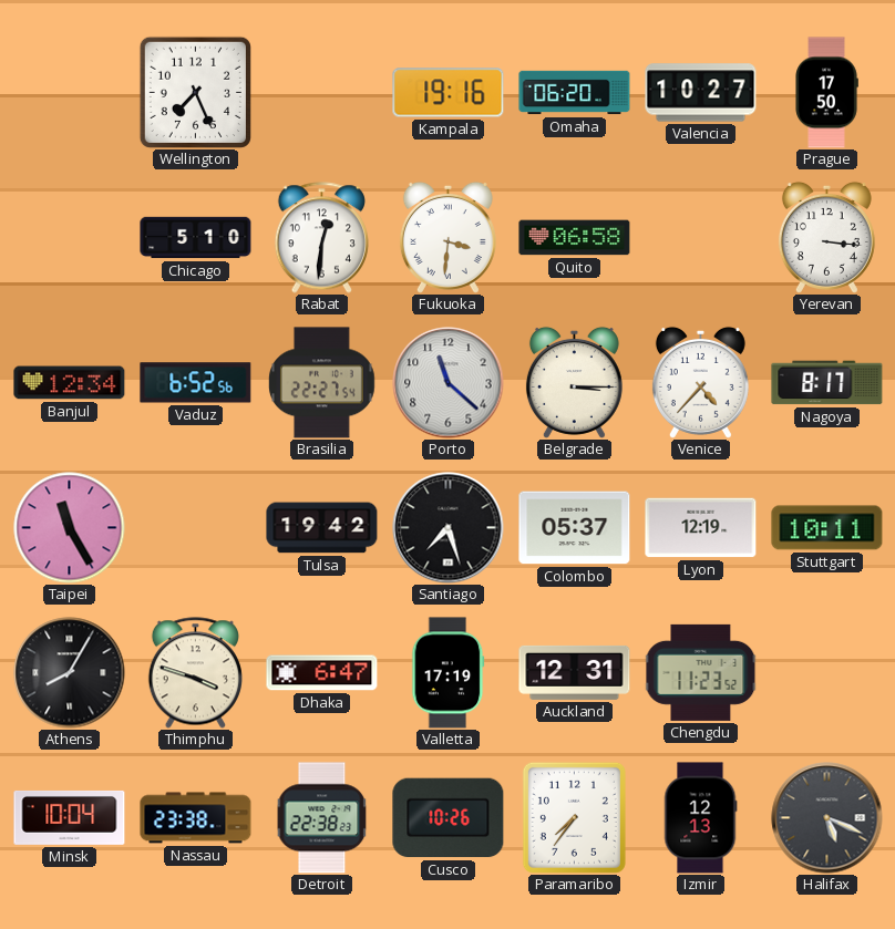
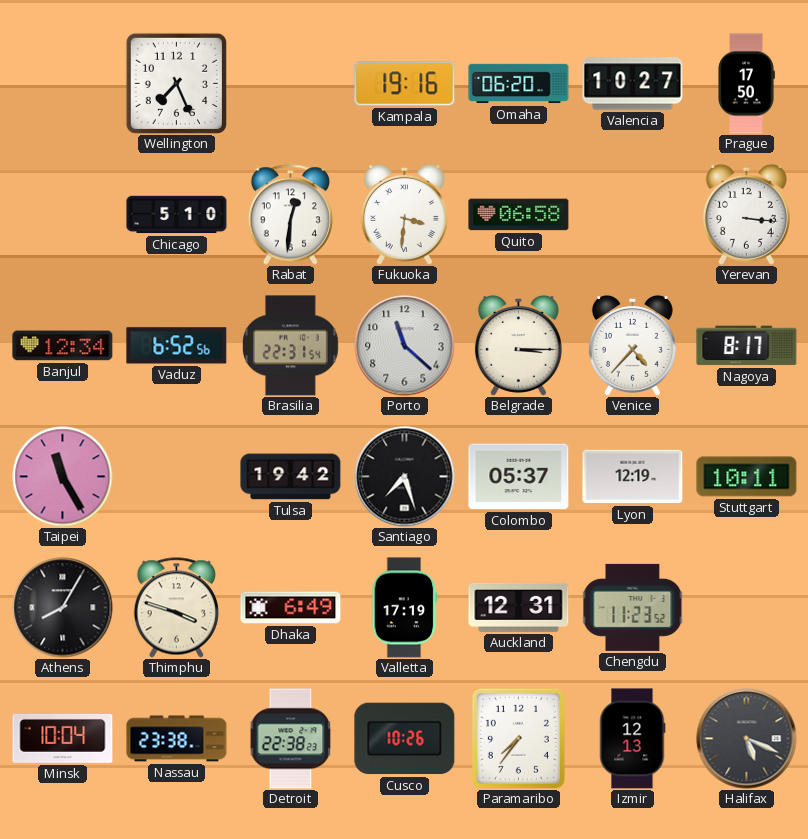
Brasilia: 22:27 -> 22:31 (290, 346)
Dhaka: 6:47 -> 6:49 (291, 608)
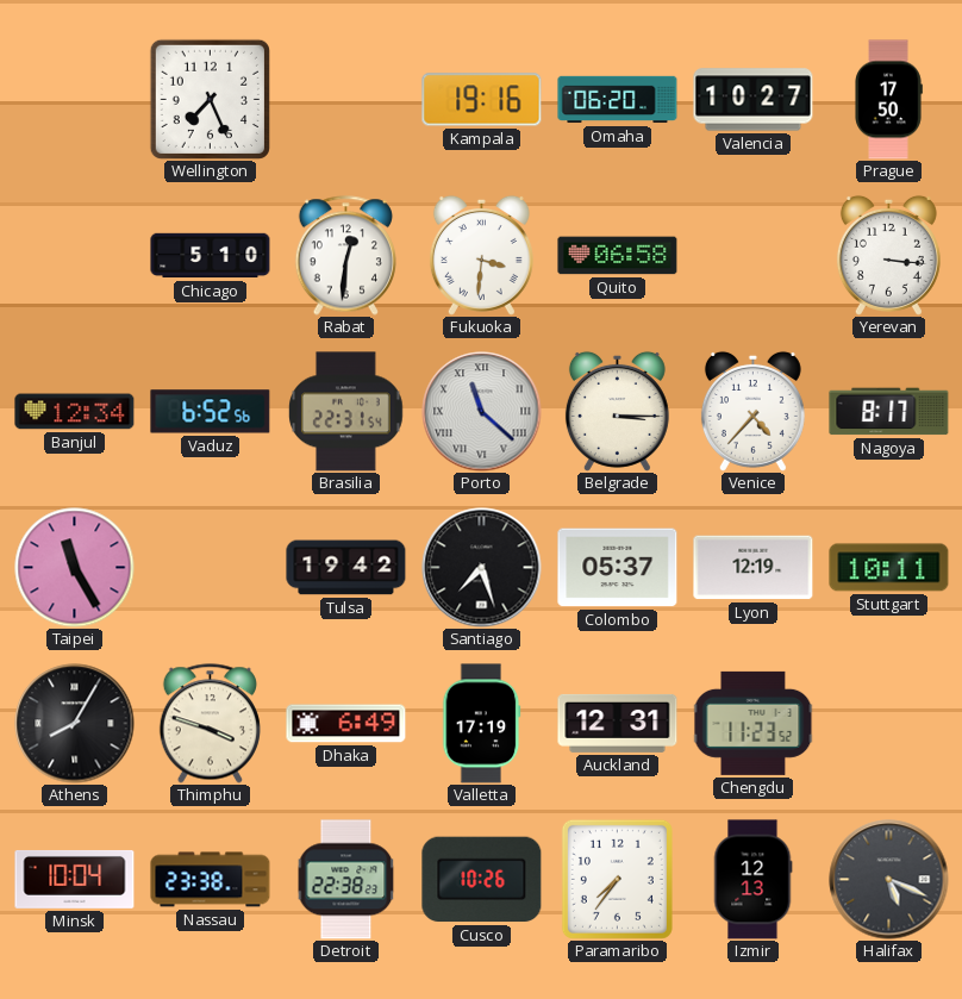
Porto numerals: Arabic -> Roman (482, 412)
